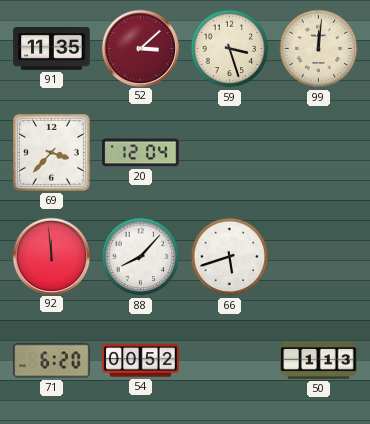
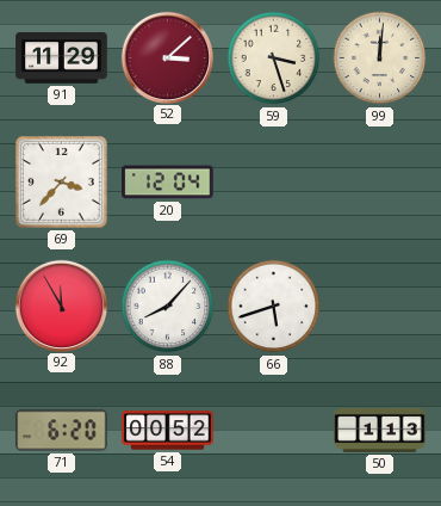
91: 11:35 -> 11:29 (62, 58)
92: 11:59 -> 11:55 (61, 306)
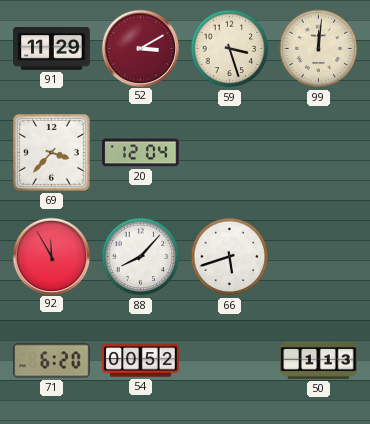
52: 3:08 -> 3:10 (140, 48)
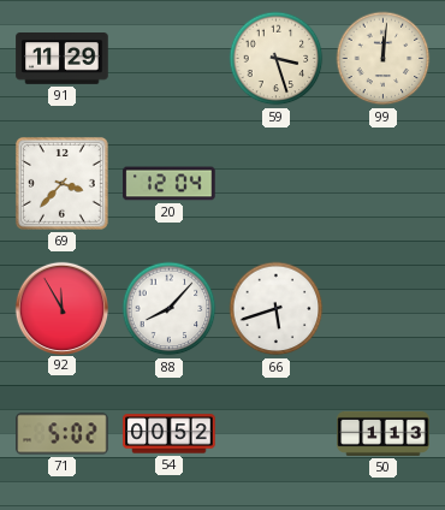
52: 3:10 -> none (140, 48)
71: 6:20 -> 5:02 (63, 434)
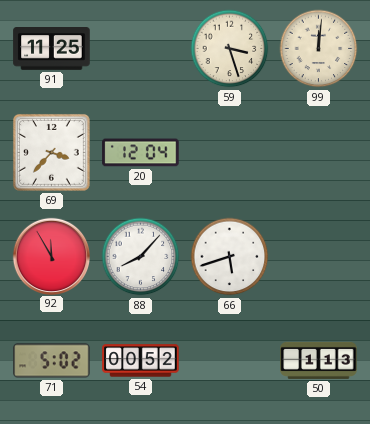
91: 11:29 -> 11:25 (52, 49)
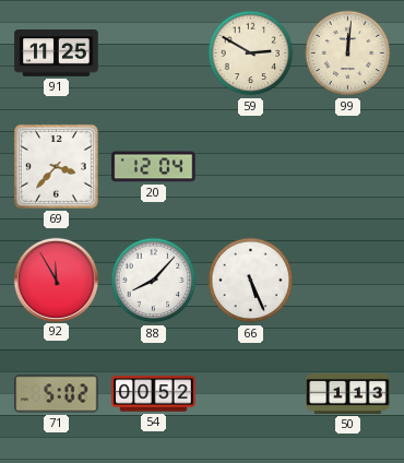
59: 3:27 -> 2:50 (251, 54)
66: 5:42 -> 5:26 (251, 281)
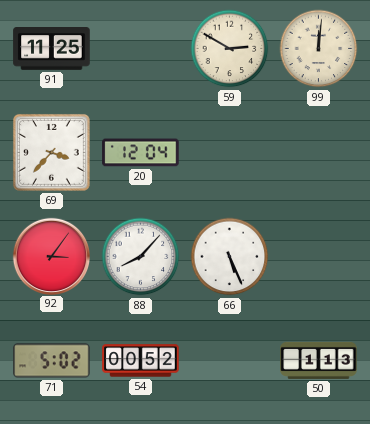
92: 11:55 -> 3:06 (51, 256)
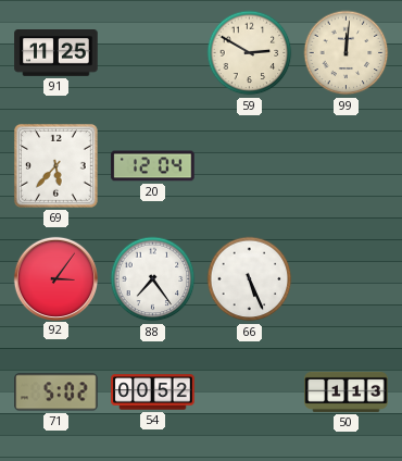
69: 3:37 -> 5:37 (55, 165)
88: 8:07 -> 7:24 (153, 279)
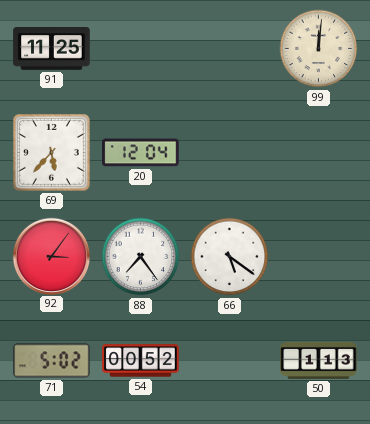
59: 2:50 -> none (250, 53)
66: 5:26 -> 5:21 (230, 257)
